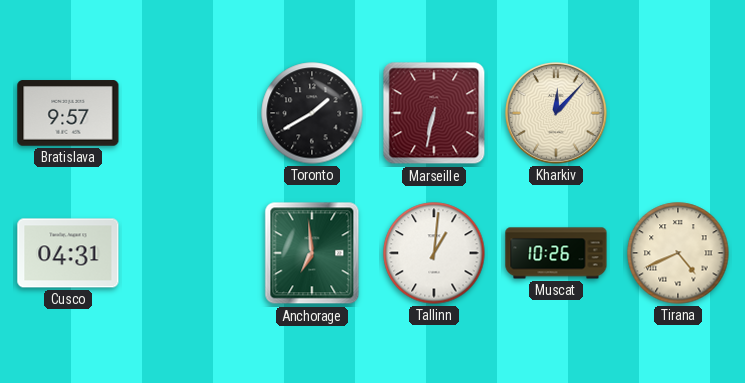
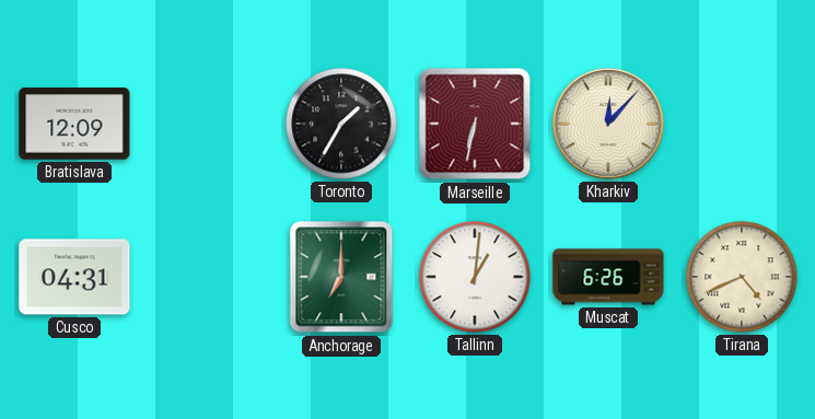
Bratislava: 9:57 -> 12:09 (74, 124)
Toronto: 1:40 -> 1:35 (341, 124)
Anchorage: 6:59 -> 7:00 (341, 277)
Muscat: 10:26 -> 6:26 (608, 277)
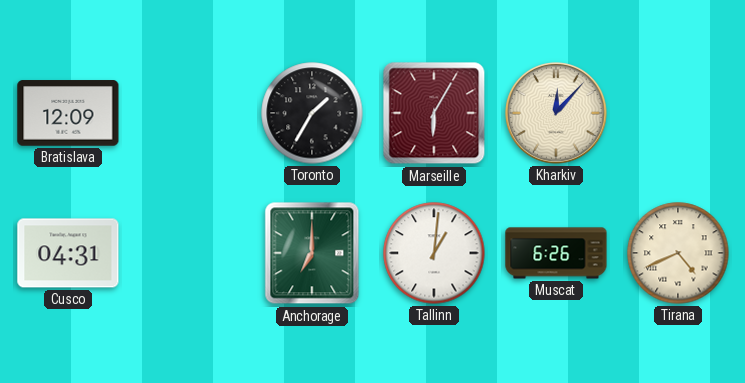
Marseille: 6:32 -> 6:05 (434, 113)
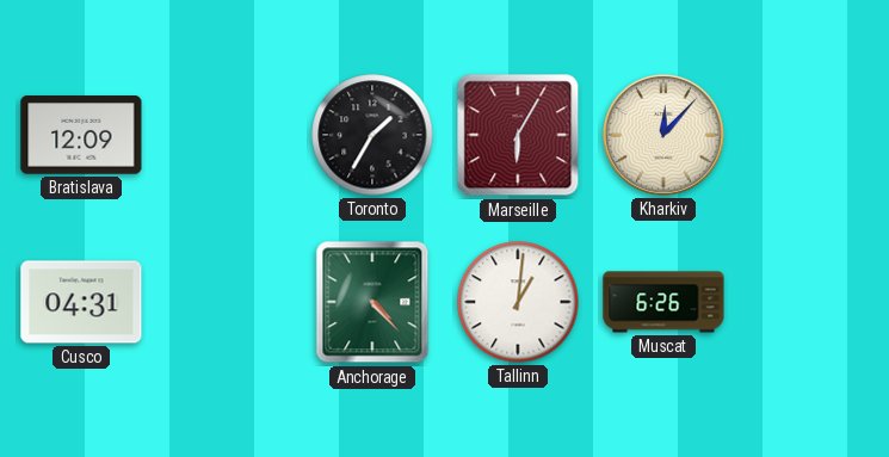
Anchorage: 7:00 -> 4:23 (372, 302)
Tirana: 4:41 -> none (678, 253)
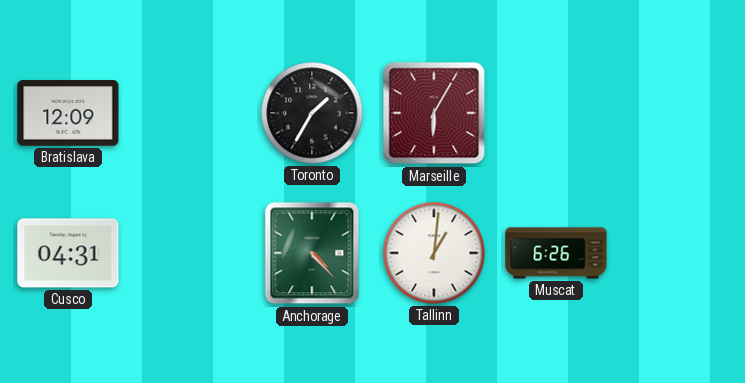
Kharkiv: 12:07 -> none (665, 136)
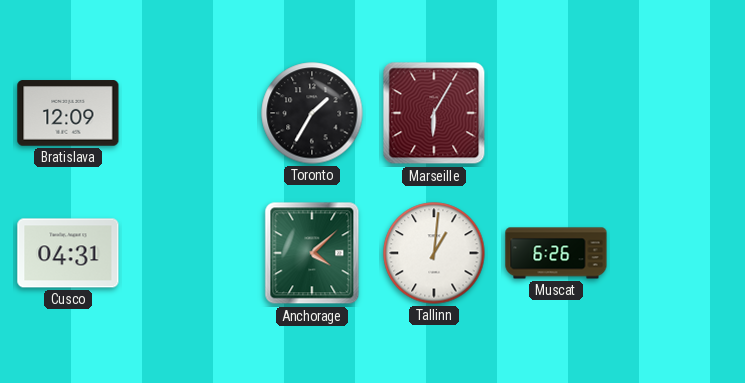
Anchorage: 4:23 -> 4:08 (312, 253)
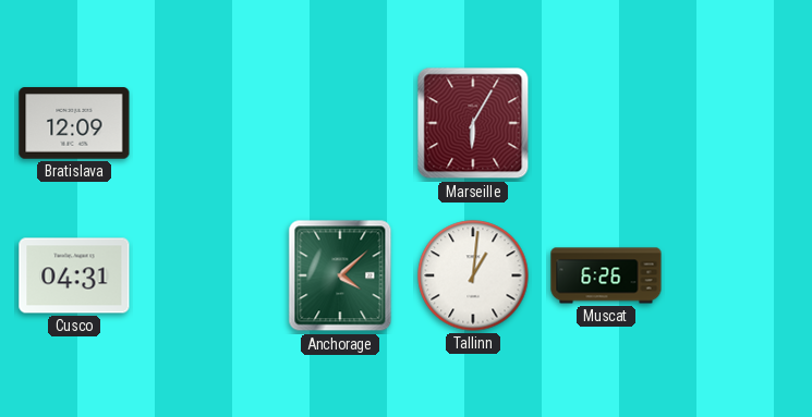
Toronto: 1:35 -> none (312, 113)
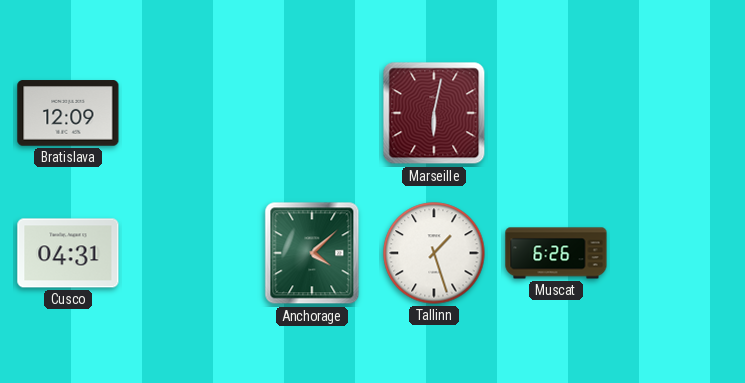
Marseille: 6:05 -> 6:02 (434, 113)
Tallinn: 1:01 -> 1:27 (434, 253)
